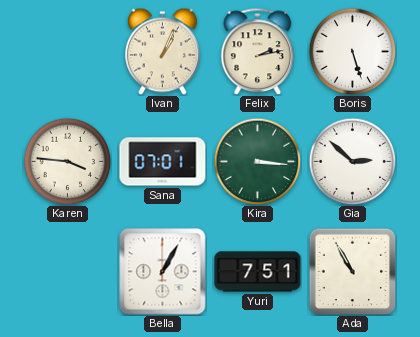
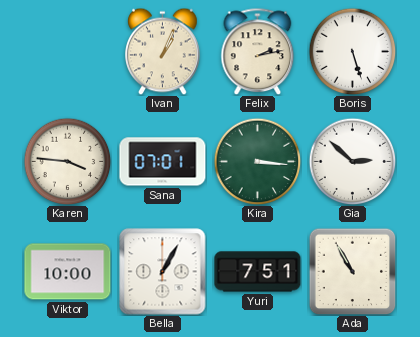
Viktor: none -> 10:00 (68, 272)
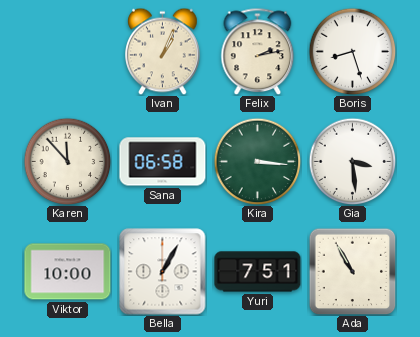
Boris: 5:27 -> 8:27 (352, 51)
Karen: 3:46 -> 11:53 (67, 161)
Sana: 07:01 -> 06:58 (163, 162)
Gia: 2:52 -> 3:29 (352, 161)
